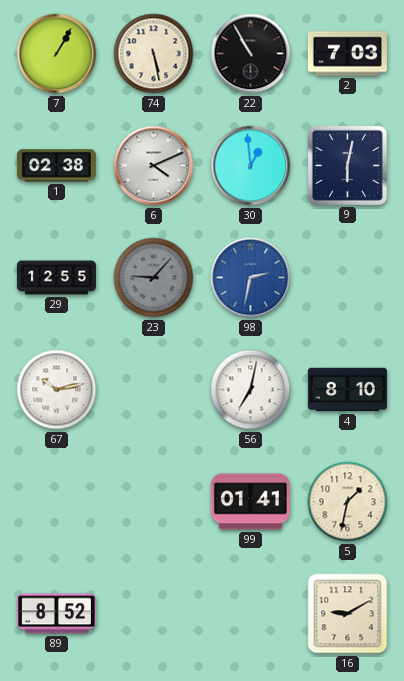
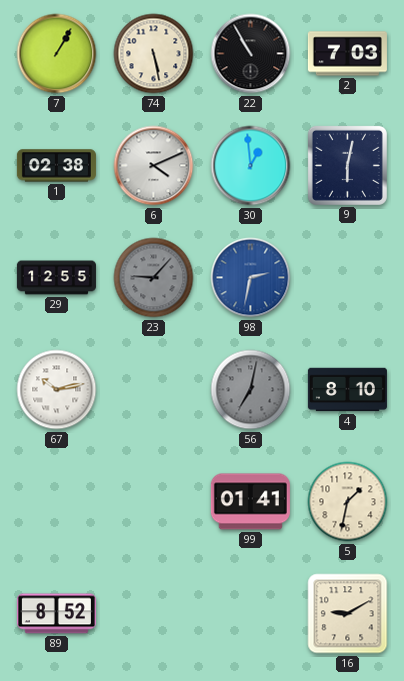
56 dial: white -> grey (251, 390)
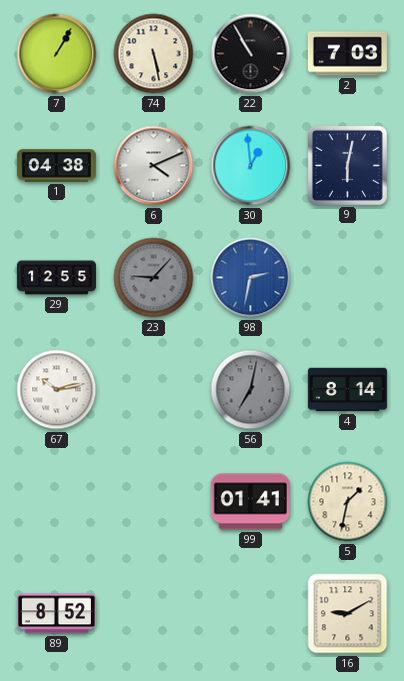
1: 02:38 -> 04:38 (56, 166)
4: 8:10 -> 8:14 (347, 390)
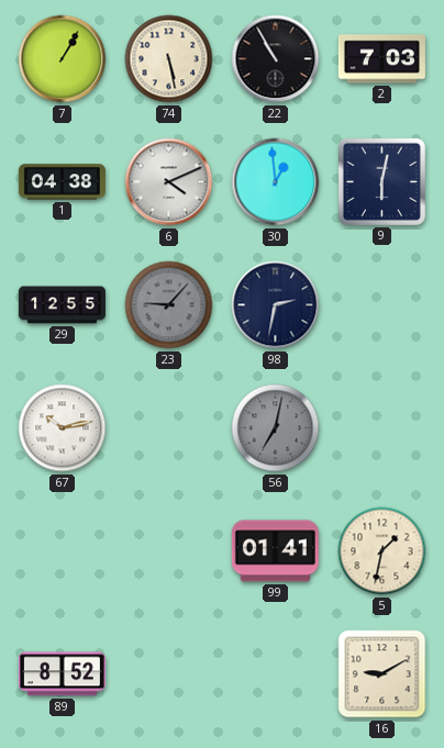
98 dial: blue -> navy (276, 305)
4: 8:14 -> none (347, 390)
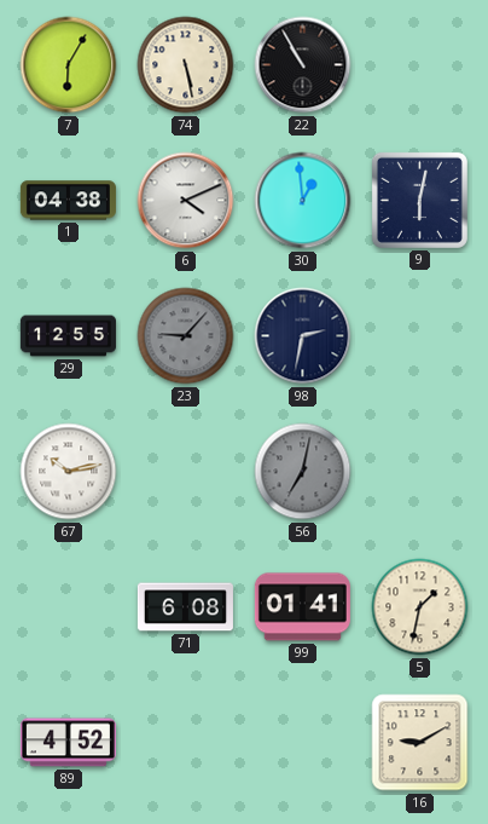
7: 1:05 -> 6:05 (69, 65)
2: 7:03 -> none (381, 59)
71: none -> 6:08 (185, 607)
89: 8:52 -> 4:52 (68, 743)
